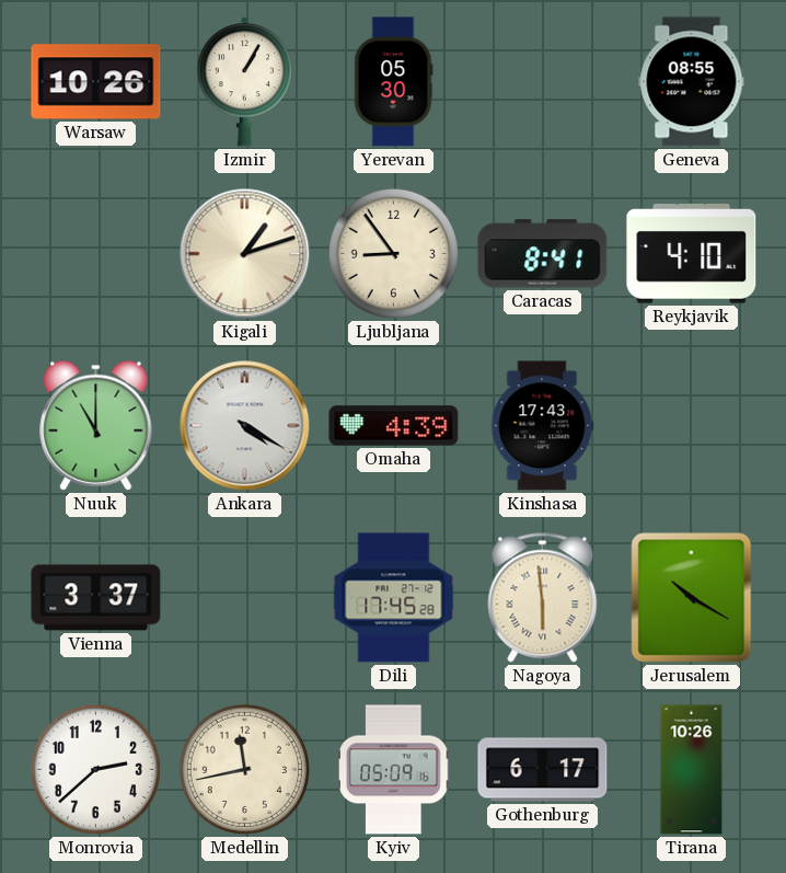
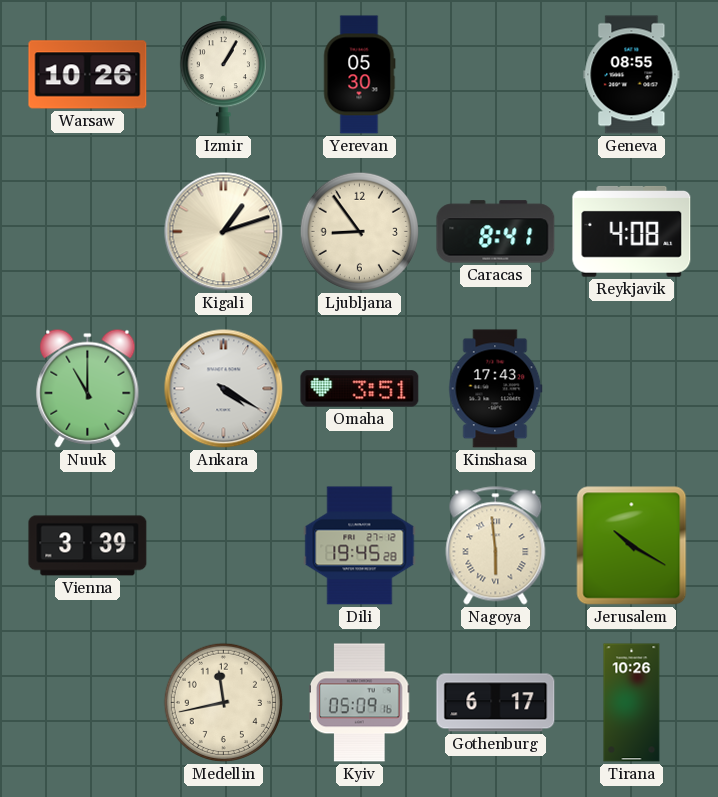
Reykjavik: 4:10 -> 4:08 (632, 232)
Omaha: 4:39 -> 3:51 (360, 389)
Vienna: 3:37 -> 3:39 (88, 546)
Dili: 17:45 -> 19:45 (360, 546)
Monrovia: 2:38 -> none (95, 769)
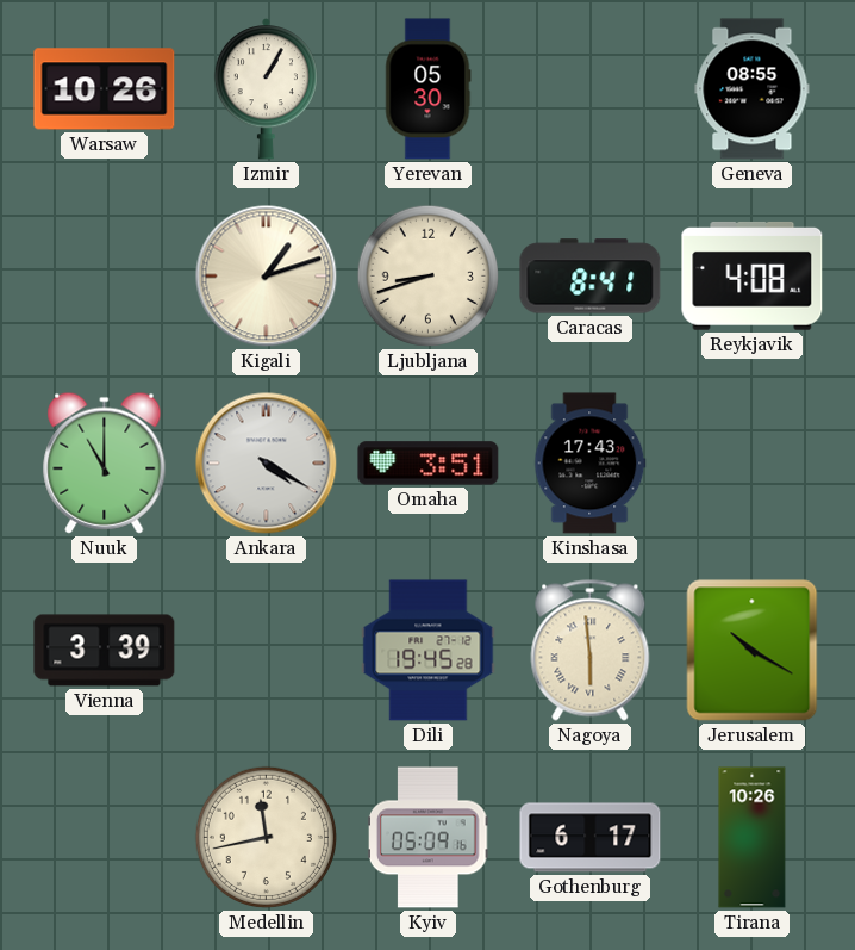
Ljubljana: 8:54 -> 8:42 (427, 275)
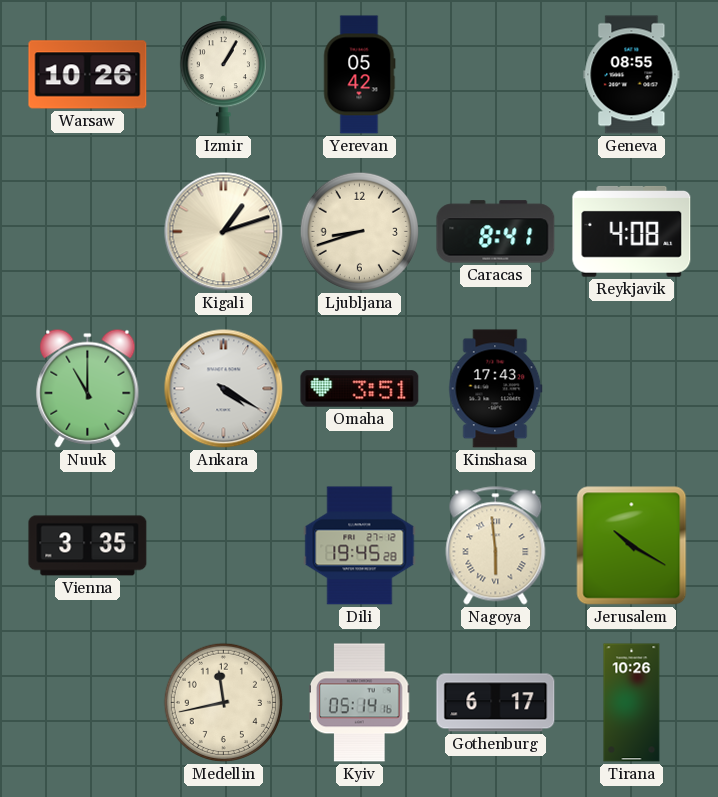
Yerevan: 05:30 -> 05:42 (360, 75)
Vienna: 3:39 -> 3:35 (88, 546)
Kyiv: 05:09 -> 05:14 (360, 703)
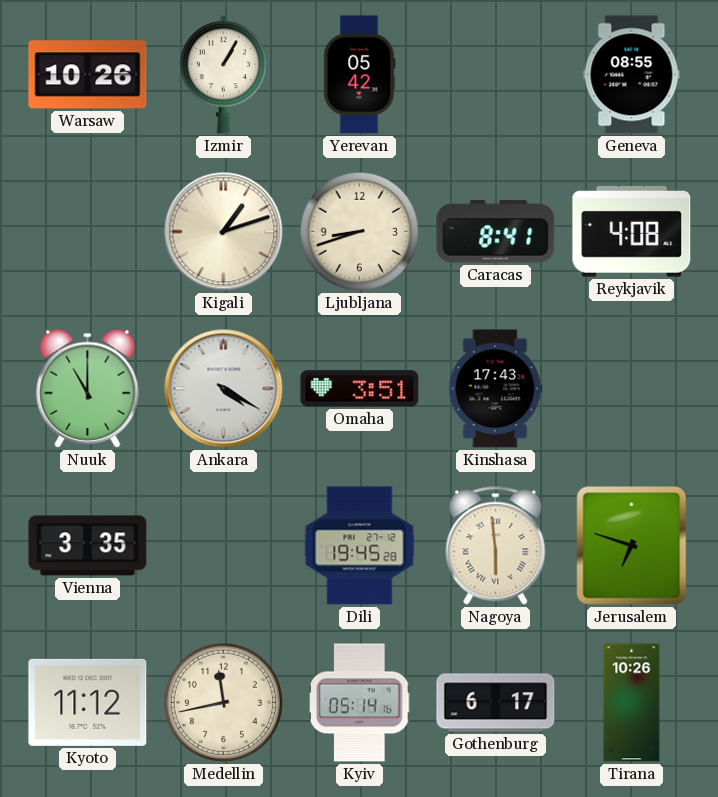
Jerusalem: 10:20 -> 6:48 (632, 546)
Kyoto: none -> 11:12 (88, 702)
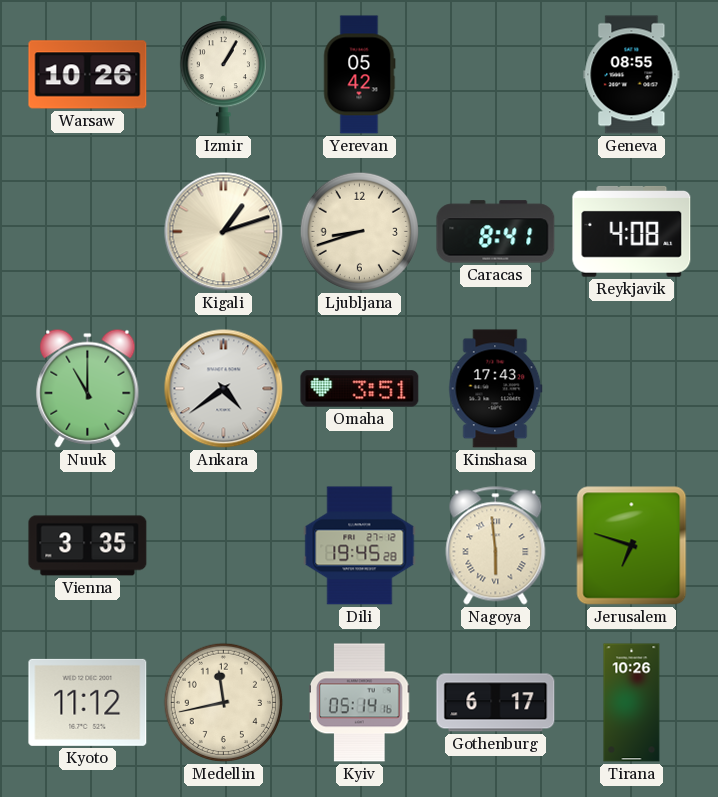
Ankara: 4:20 -> 4:39 (224, 389)
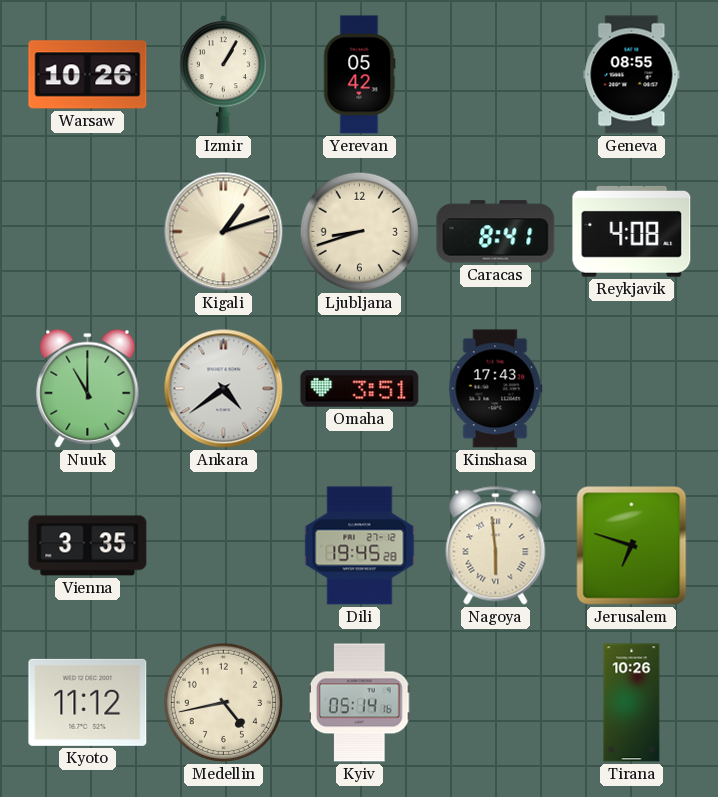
Medellin: 11:43 -> 4:43 (223, 702)
Gothenburg: 6:17 -> none (496, 703)
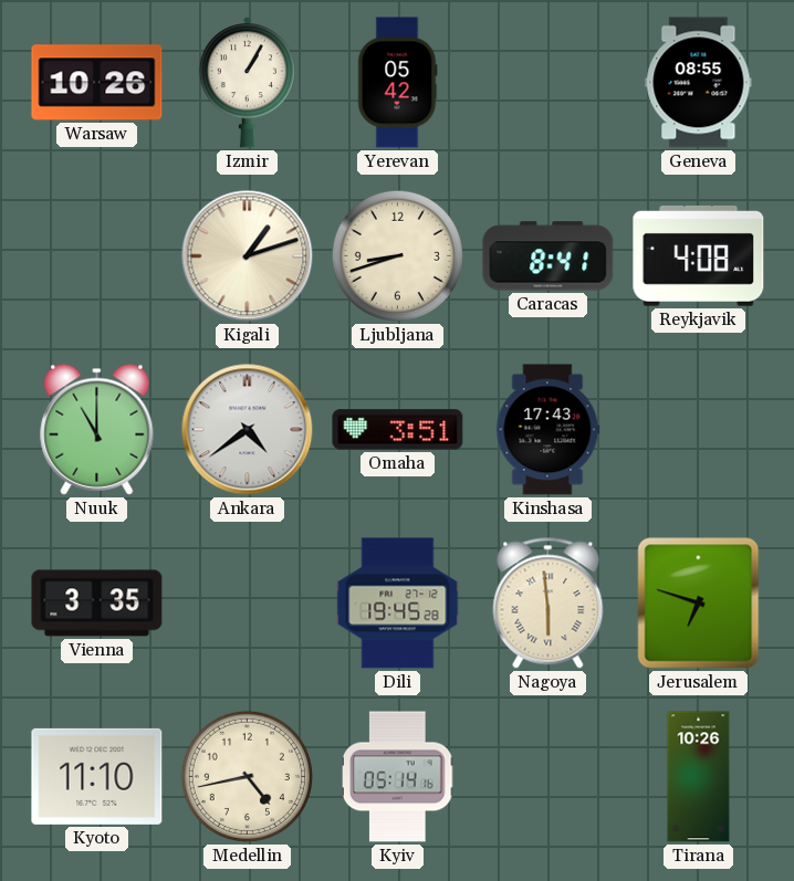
Kyoto: 11:12 -> 11:10 (97, 776)
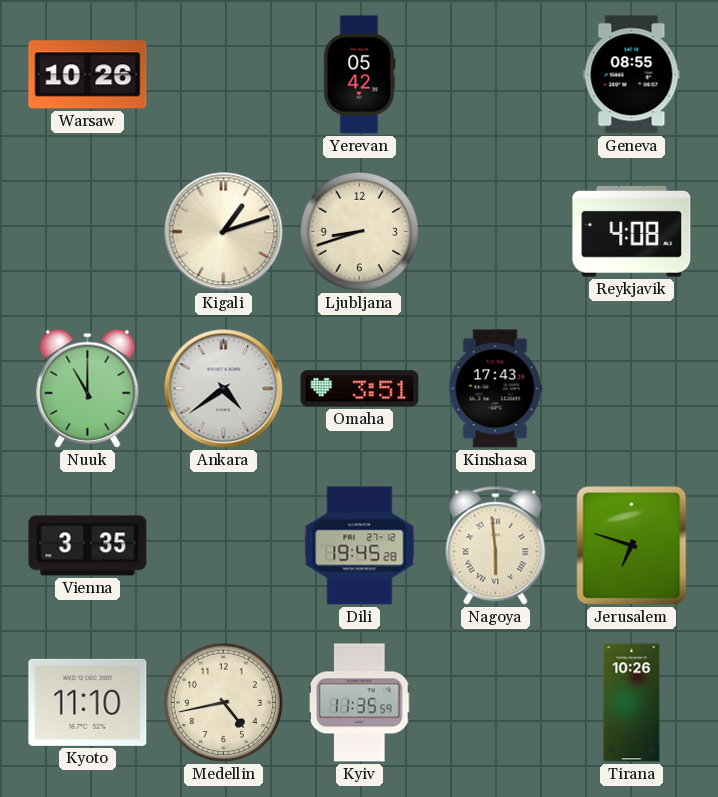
Izmir: 1:05 -> none (247, 83)
Caracas: 8:41 -> none (549, 256)
Kyiv: 05:14 -> 11:35 (360, 703)
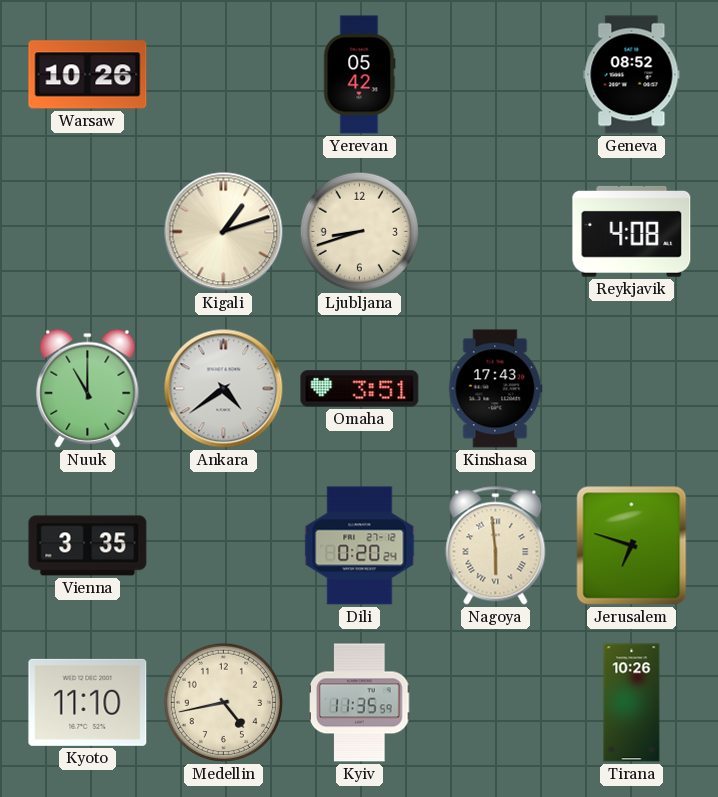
Geneva: 08:55 -> 08:52 (632, 75)
Dili: 19:45 -> 0:20 (360, 546)
